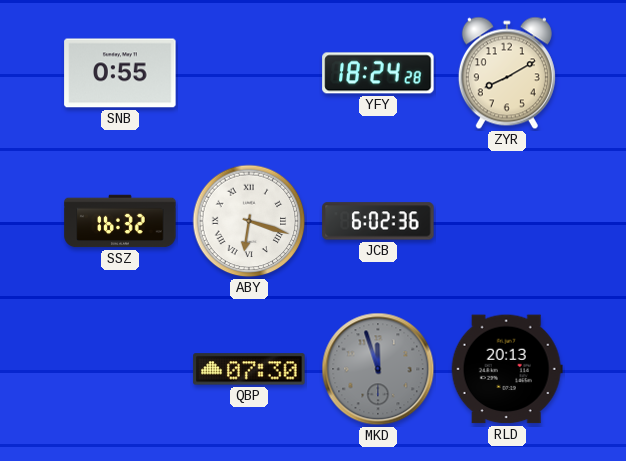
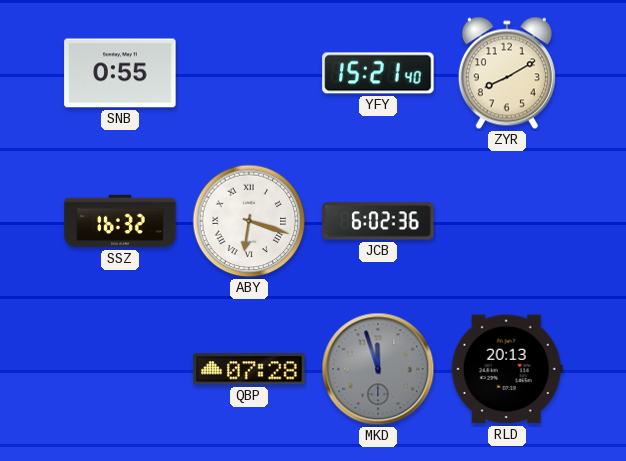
YFY: 18:24 -> 15:21 (378, 73)
QBP: 07:30 -> 07:28 (249, 369)
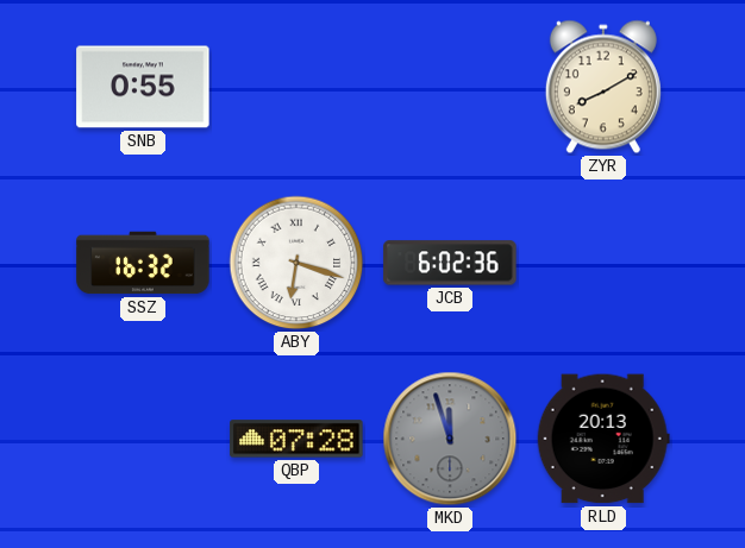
YFY: 15:21 -> none (378, 73)
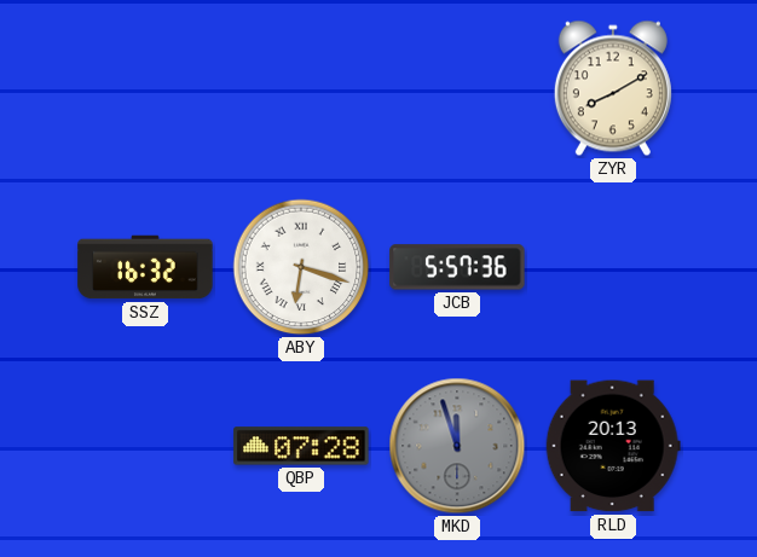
SNB: 0:55 -> none (143, 87)
JCB: 6:02 -> 5:57 (457, 267)
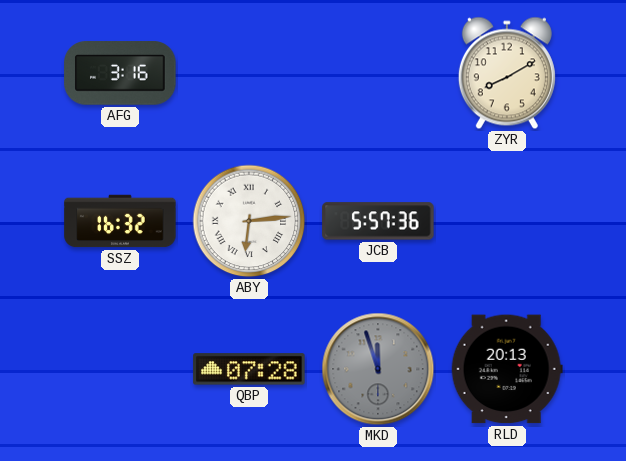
AFG: none -> 3:16 (120, 73)
ABY: 6:18 -> 6:14 (249, 221)
